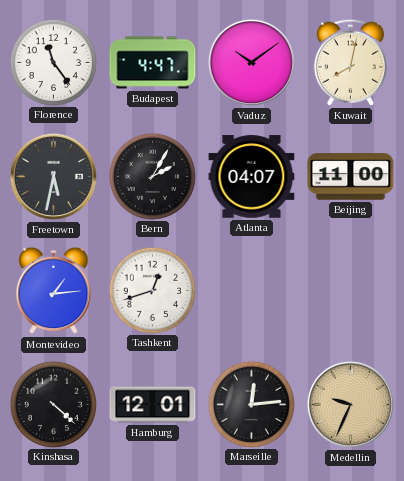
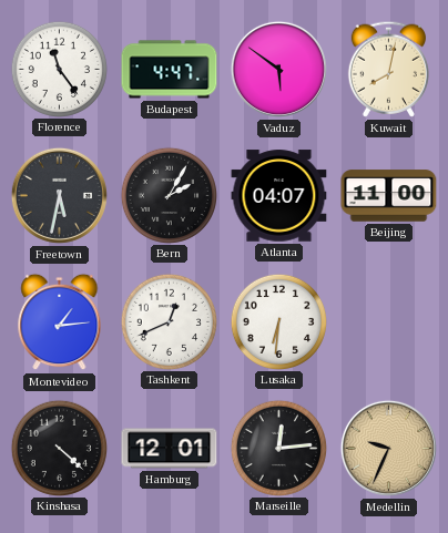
Vaduz: 10:09 -> 5:51 (278, 69)
Tashkent: 12:42 -> 12:41 (169, 321)
Lusaka: none -> 6:31 (278, 321)
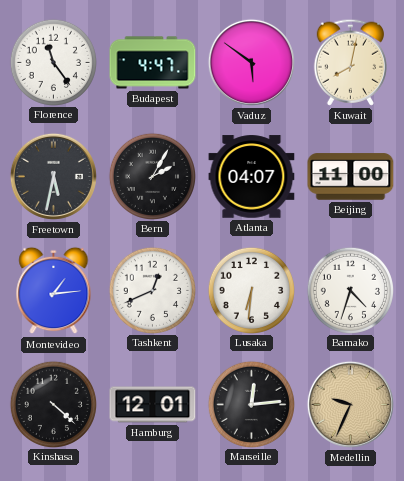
Bamako: none -> 4:33 (350, 290)
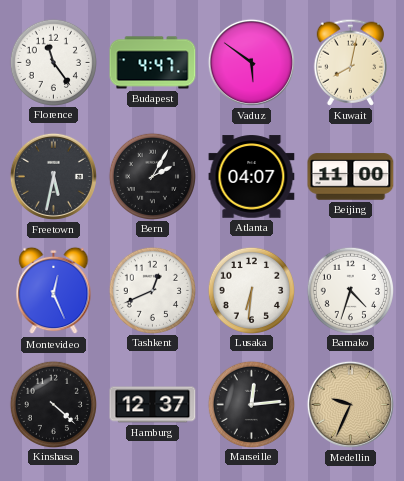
Montevideo: 1:14 -> 12:26 (54, 291)
Hamburg: 12:01 -> 12:37 (153, 405)
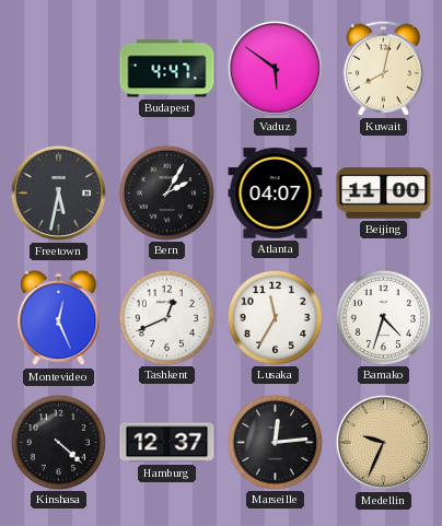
Florence: 11:24 -> none (53, 62)
Lusaka: 6:31 -> 11:35 (275, 317)
